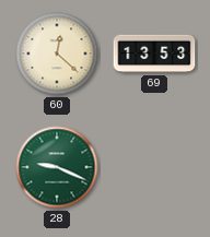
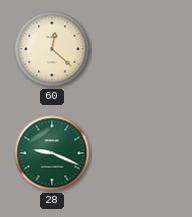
69: 13:53 -> none (154, 54)
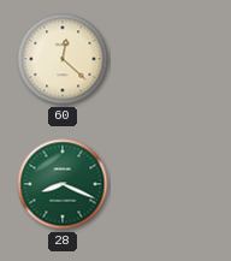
28: 9:19 -> 8:19 (63, 184)
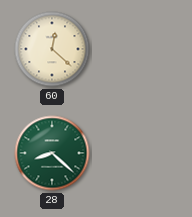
28: 8:19 -> 8:22 (52, 153)
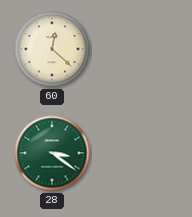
28: 8:22 -> 3:21 (52, 153)
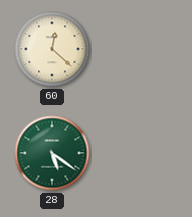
28: 3:21 -> 5:21 (52, 153)
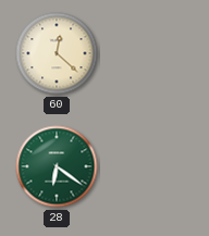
28: 5:21 -> 6:21 (57, 166)
